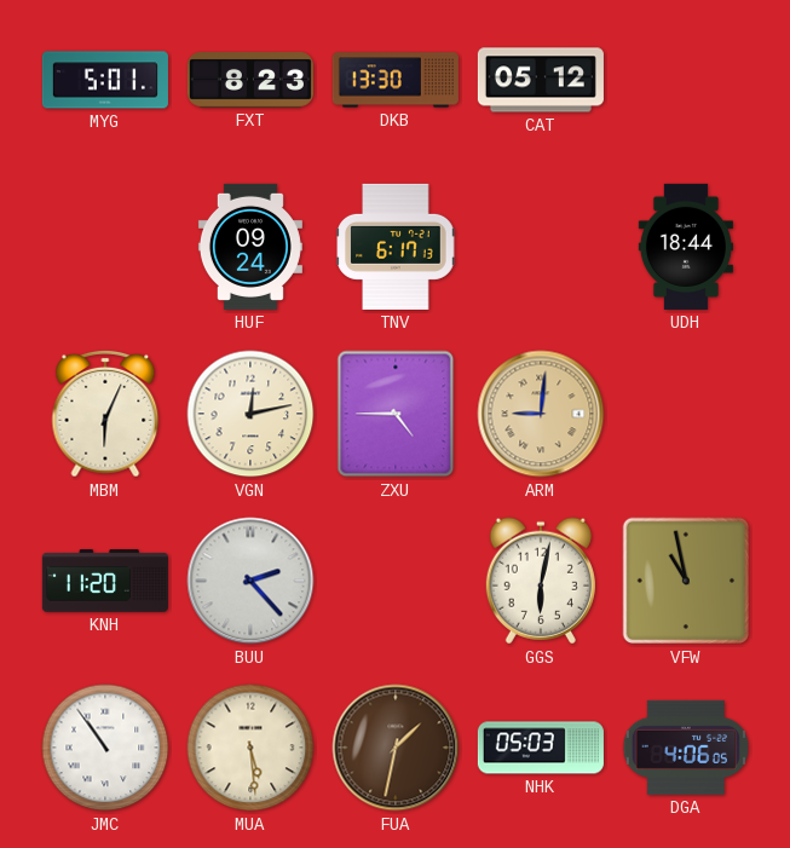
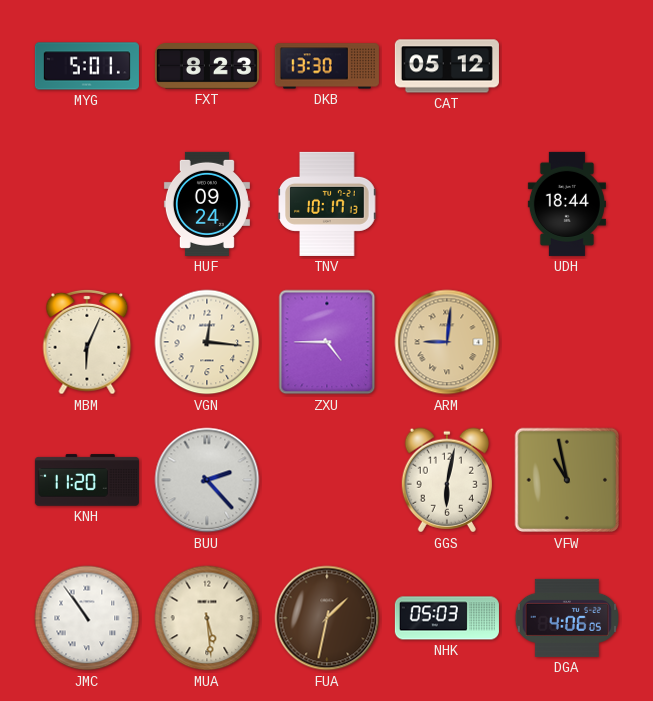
TNV: 6:17 -> 10:17 (327, 204)
VGN: 12:13 -> 12:16 (207, 342)
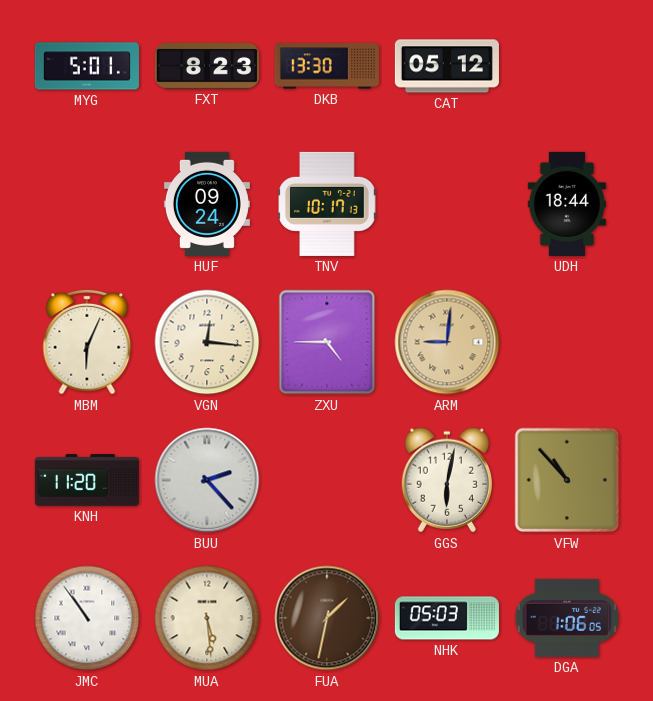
VFW: 10:58 -> 10:53 (567, 480)
DGA: 4:06 -> 1:06 (566, 618)
